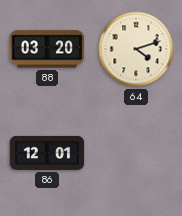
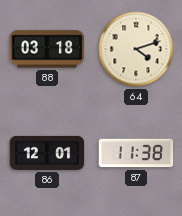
88: 03:20 -> 03:18 (47, 49)
87: none -> 11:38 (136, 153)
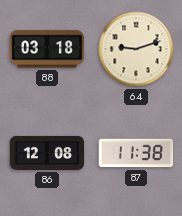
64: 4:12 -> 9:12 (136, 49)
86: 12:01 -> 12:08 (47, 153)
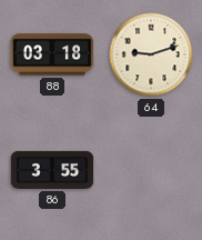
86: 12:08 -> 3:55 (52, 170)
87: 11:38 -> none (136, 153)
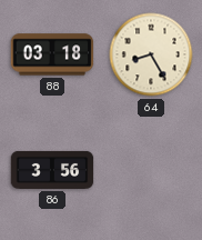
64: 9:12 -> 8:25 (151, 54)
86: 3:55 -> 3:56 (52, 170)
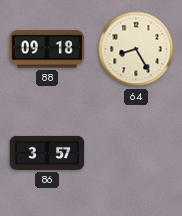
88: 03:18 -> 09:18 (47, 49)
86: 3:56 -> 3:57 (47, 153)
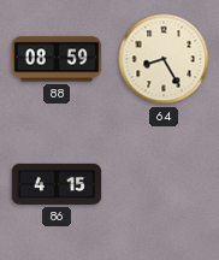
88: 09:18 -> 08:59 (57, 59)
86: 3:57 -> 4:15 (57, 184)
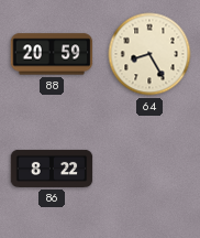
88: 08:59 -> 20:59 (52, 54)
86: 4:15 -> 8:22 (52, 169)
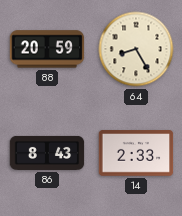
86: 8:22 -> 8:43 (47, 153)
14: none -> 2:33 (136, 153)
